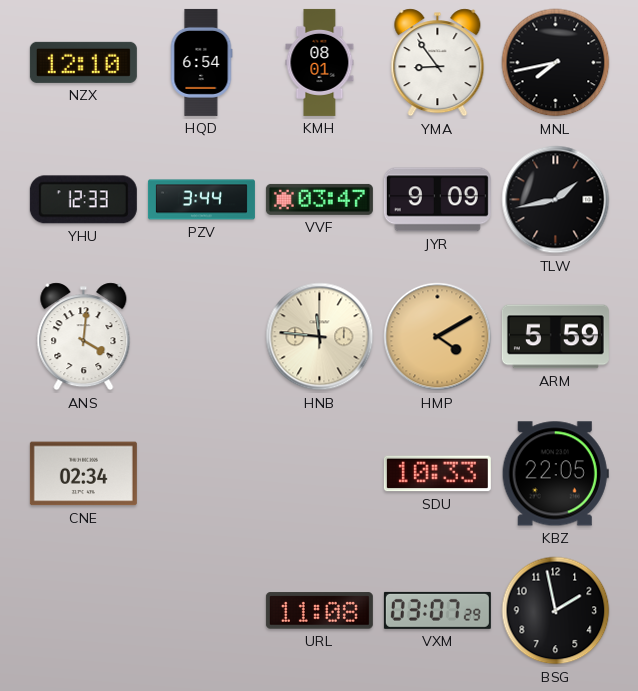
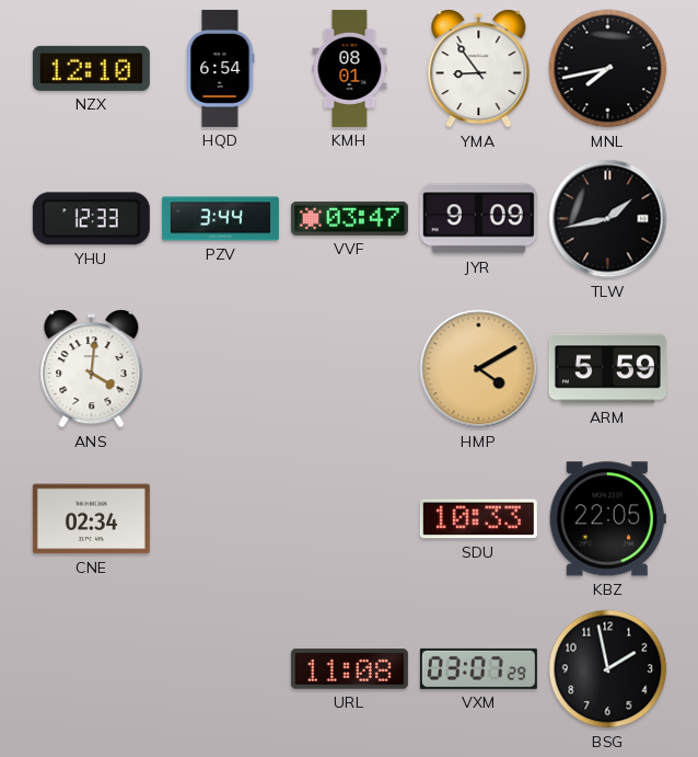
HNB: 11:46 -> none (320, 337)
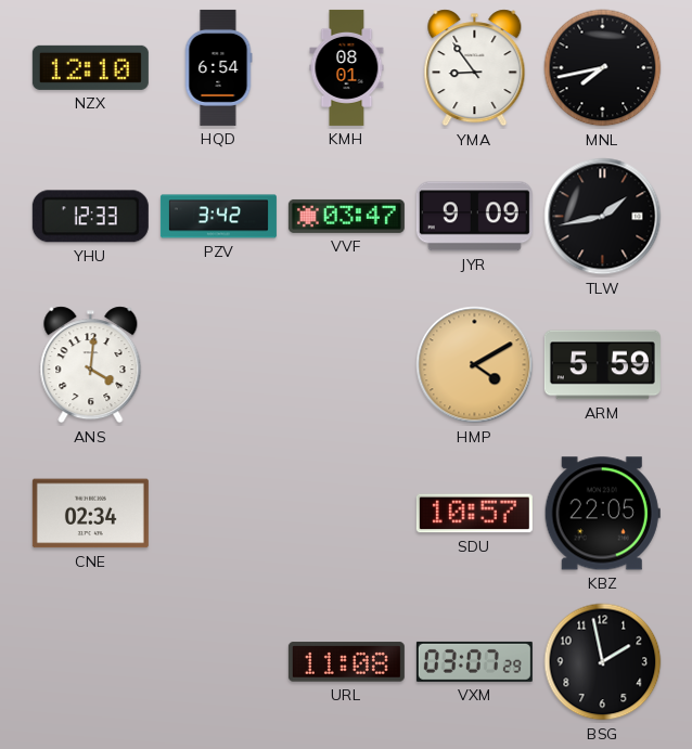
PZV: 3:44 -> 3:42 (218, 217)
SDU: 10:33 -> 10:57 (474, 514)
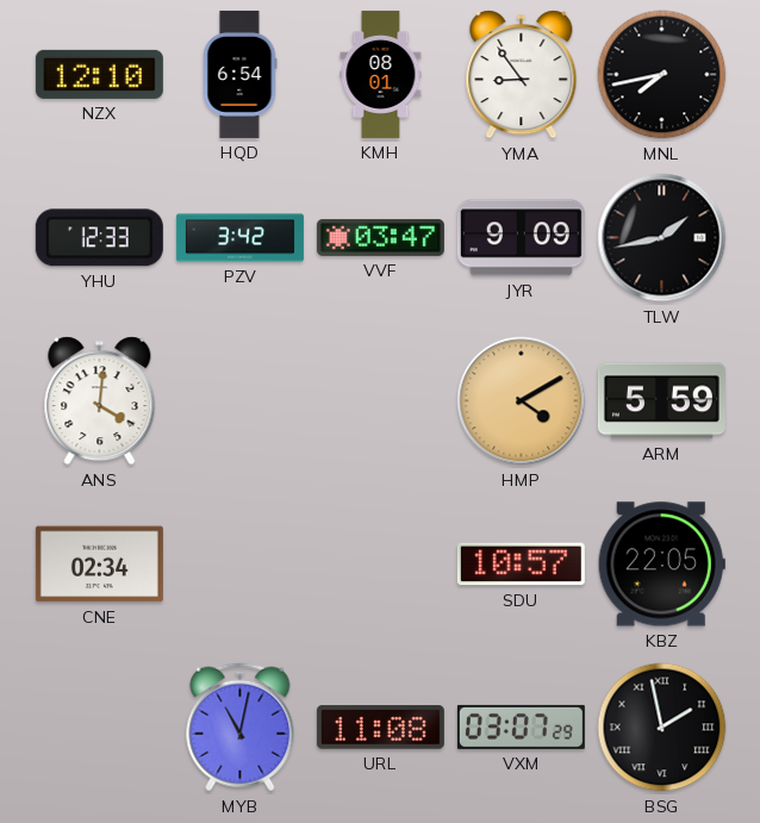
MYB: none -> 11:02 (241, 728)
BSG numerals: Arabic -> Roman (662, 728)
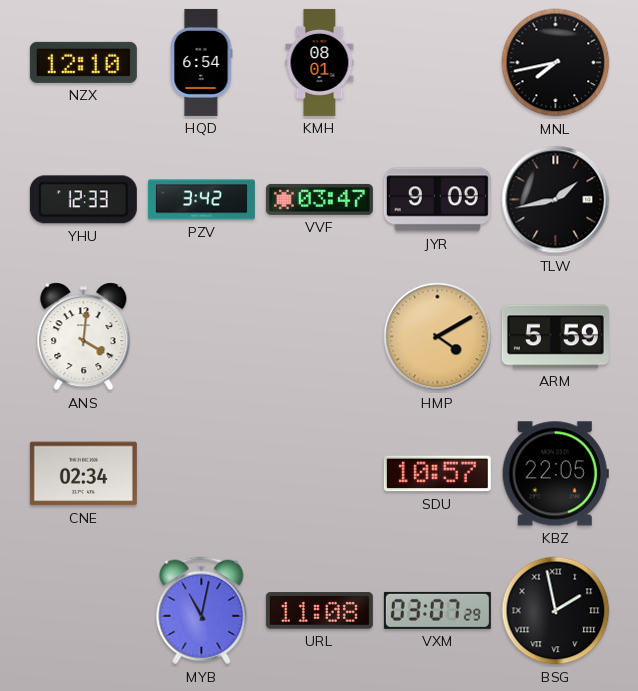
YMA: 8:54 -> none (522, 75)
